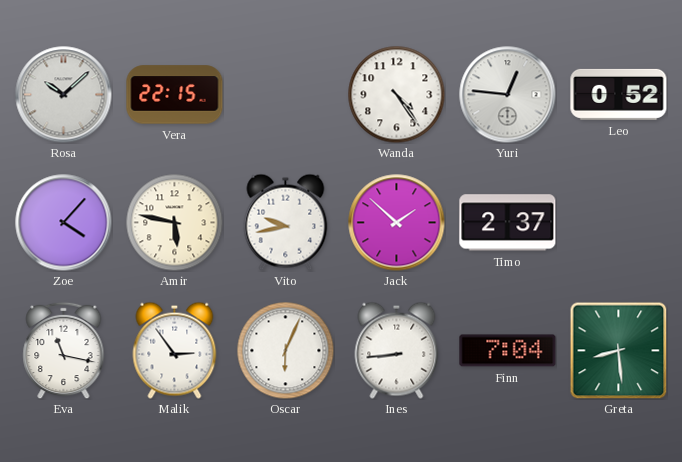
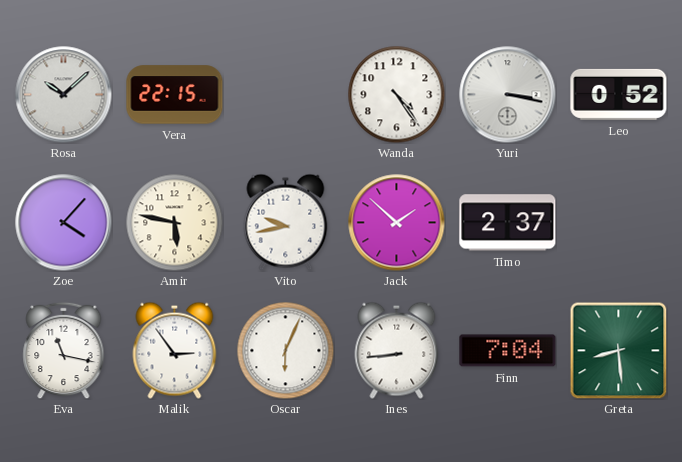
Yuri: 12:46 -> 3:17 (508, 95)
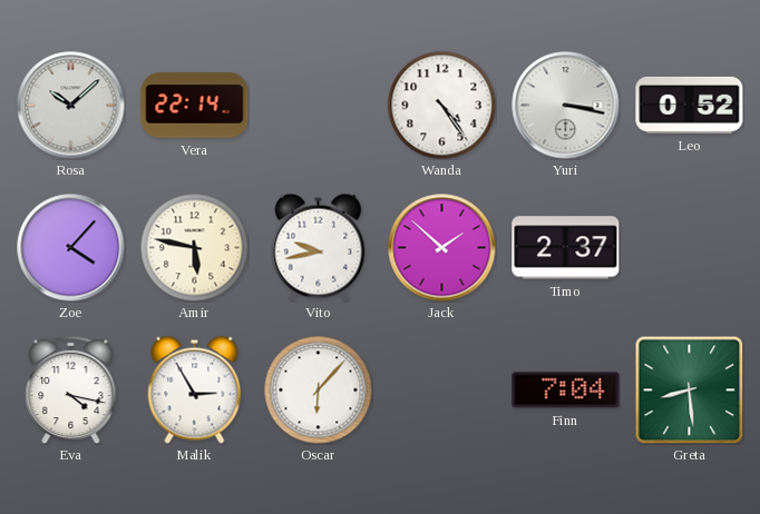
Vera: 22:15 -> 22:14 (195, 106)
Eva: 11:17 -> 4:17 (71, 389)
Malik: 2:54 -> 2:55 (195, 389)
Oscar: 6:04 -> 6:07 (318, 389)
Ines: 8:44 -> none (397, 350)
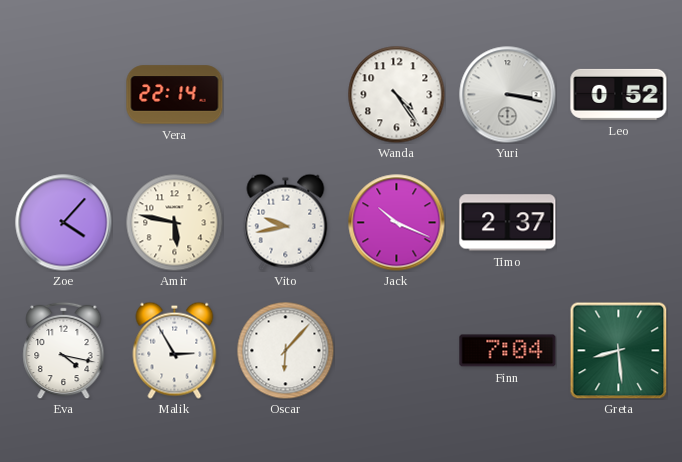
Rosa: 10:08 -> none (71, 106)
Jack: 1:52 -> 10:19 (397, 223)
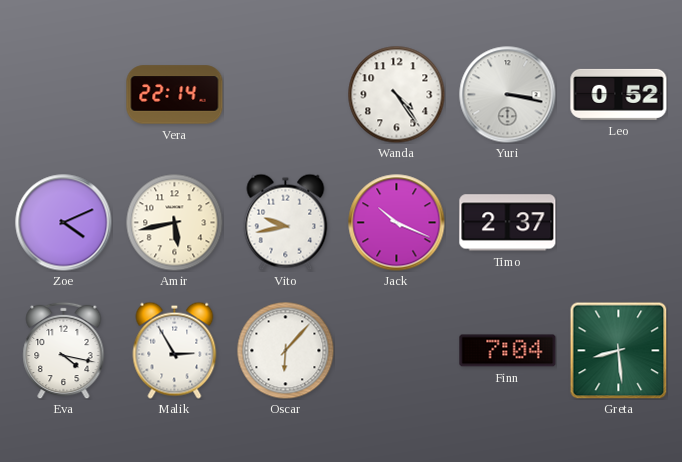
Zoe: 4:07 -> 4:11 (64, 223)
Amir: 5:47 -> 5:43 (174, 222)
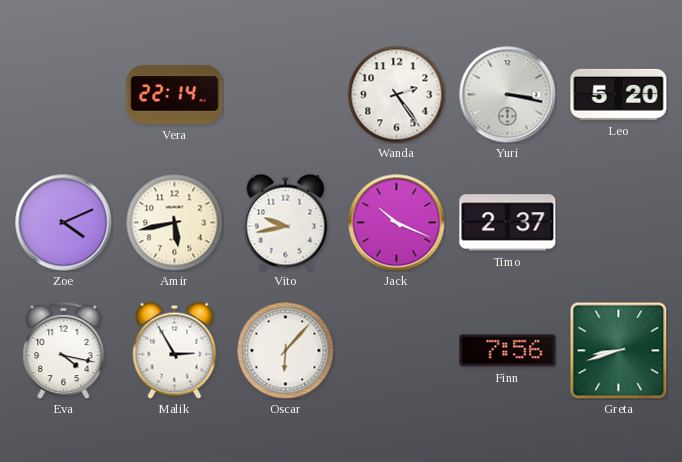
Wanda: 4:24 -> 2:24 (396, 94)
Leo: 0:52 -> 5:20 (619, 94)
Finn: 7:04 -> 7:56 (508, 351)
Greta: 8:29 -> 8:42 (618, 350)
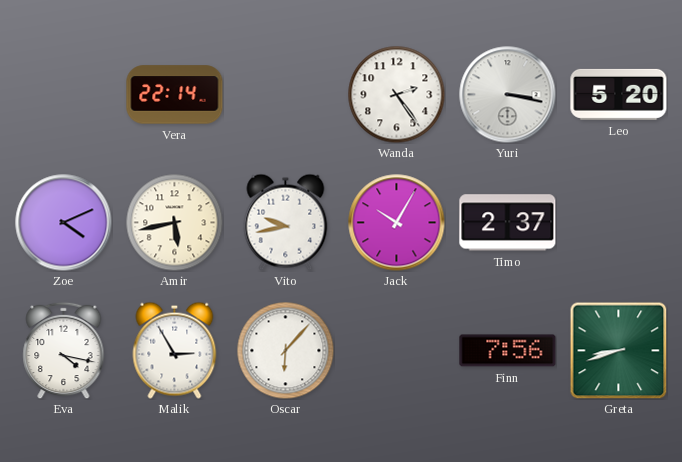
Jack: 10:19 -> 10:05 (397, 223)
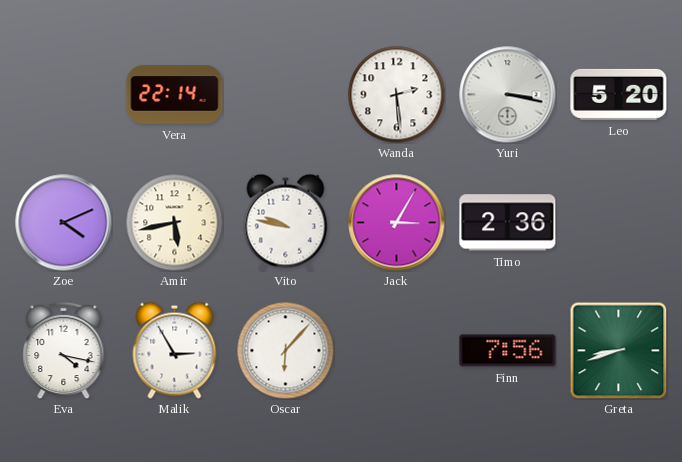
Wanda: 2:24 -> 2:29 (396, 94)
Vito: 9:43 -> 9:47 (286, 222)
Jack: 10:05 -> 3:05 (397, 223)
Timo: 2:37 -> 2:36 (508, 223)
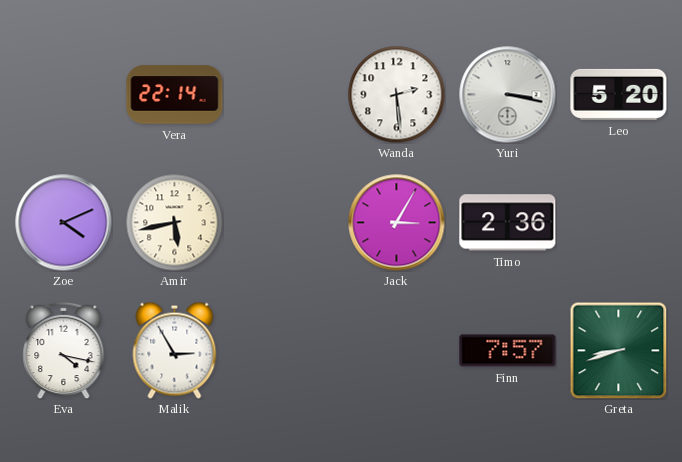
Vito: 9:47 -> none (286, 222)
Oscar: 6:07 -> none (285, 350)
Finn: 7:56 -> 7:57 (508, 351)
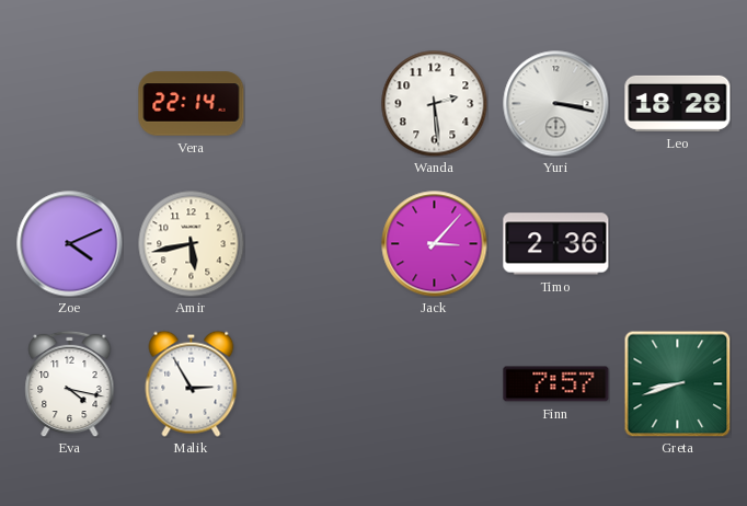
Leo: 5:20 -> 18:28 (678, 103)
Jack: 3:05 -> 3:07 (435, 244)
